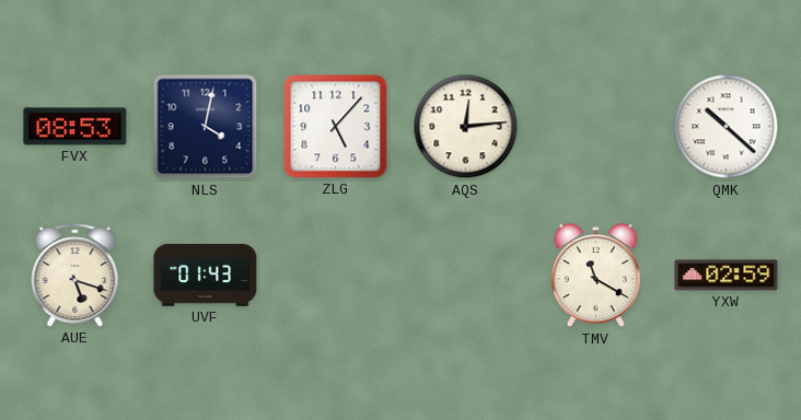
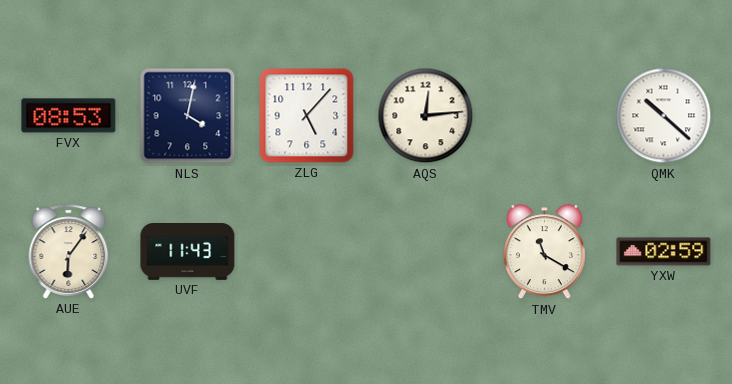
AUE: 5:18 -> 6:06 (69, 252)
UVF: 01:43 -> 11:43 (188, 252)
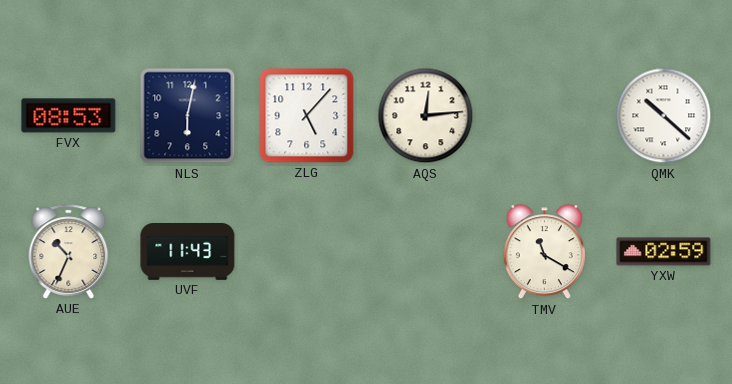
NLS: 4:02 -> 6:02 (188, 116)
AUE: 6:06 -> 10:34 (69, 252)
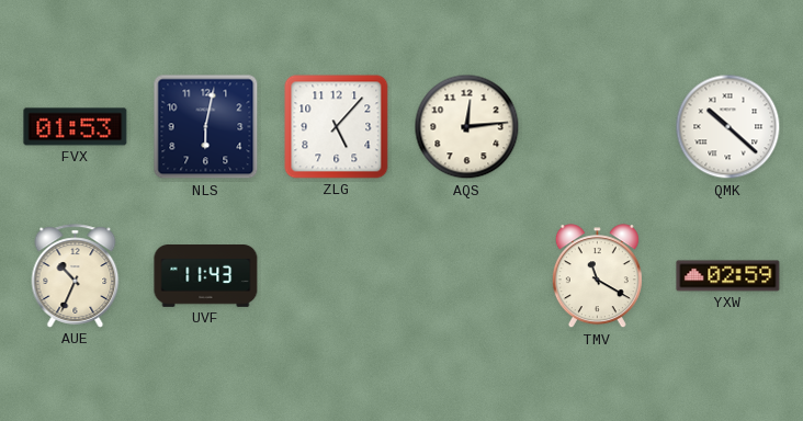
FVX: 08:53 -> 01:53 (76, 127)
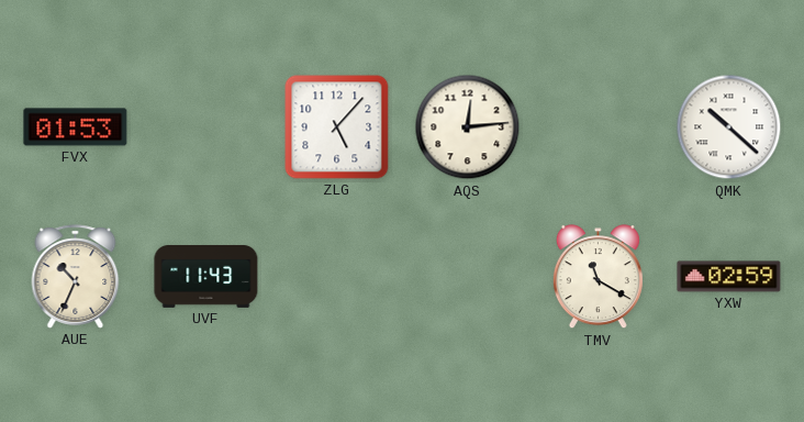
NLS: 6:02 -> none (206, 127)
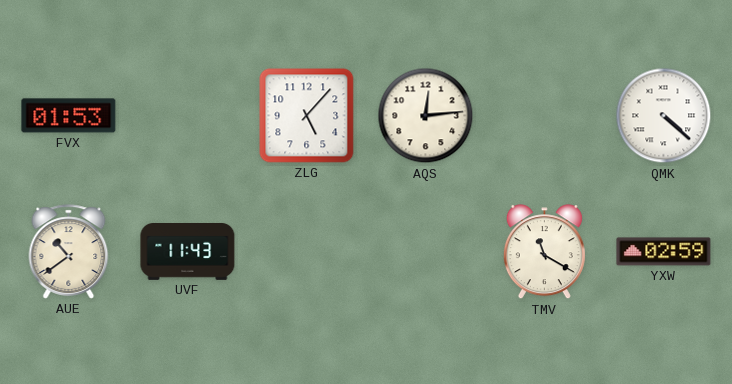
QMK: 10:22 -> 4:22 (664, 116)
AUE: 10:34 -> 10:39 (69, 252)
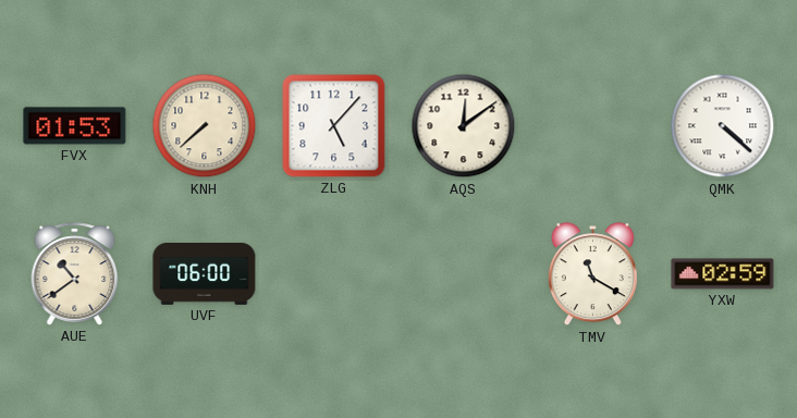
KNH: none -> 7:38 (205, 126)
AQS: 12:14 -> 12:09 (464, 126)
UVF: 11:43 -> 06:00 (205, 274)
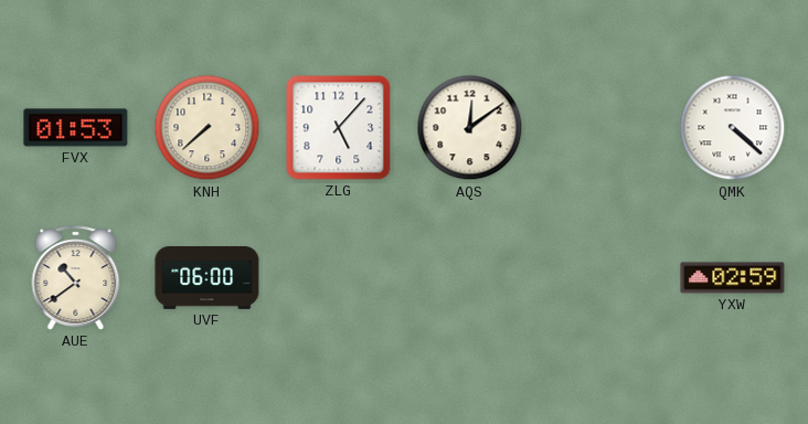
TMV: 11:20 -> none (592, 274)
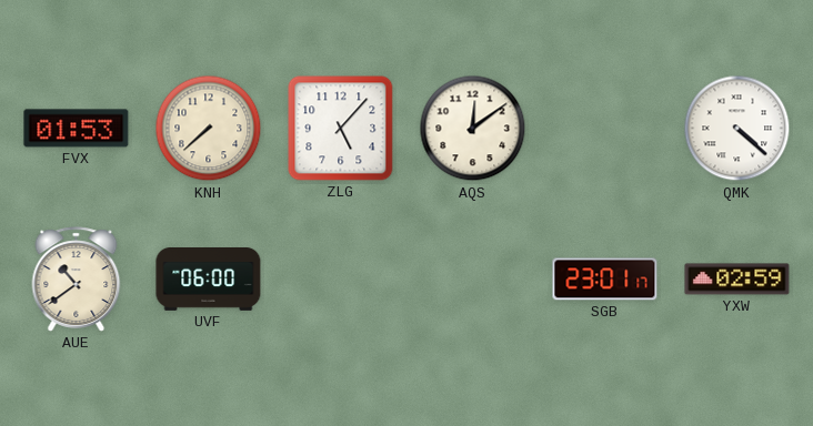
SGB: none -> 23:01 (605, 280)
